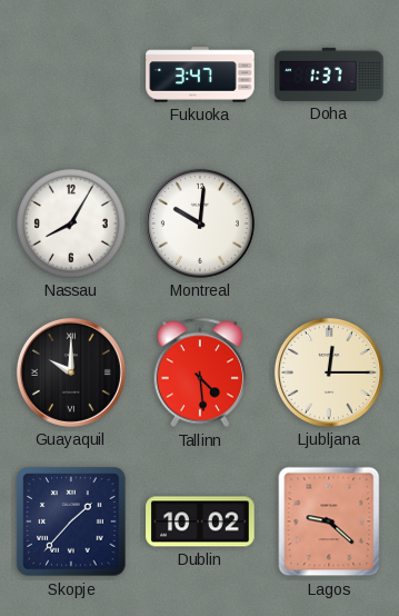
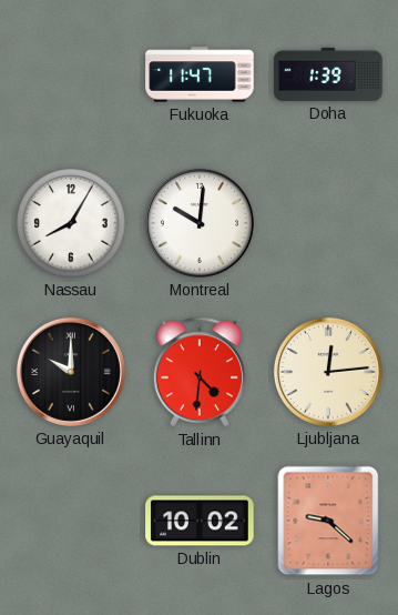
Fukuoka: 3:47 -> 11:47 (200, 74)
Doha: 1:37 -> 1:39 (328, 74)
Tallinn: 4:29 -> 4:31 (198, 372)
Ljubljana: 12:15 -> 12:14 (328, 372)
Skopje: 1:37 -> none (71, 521)
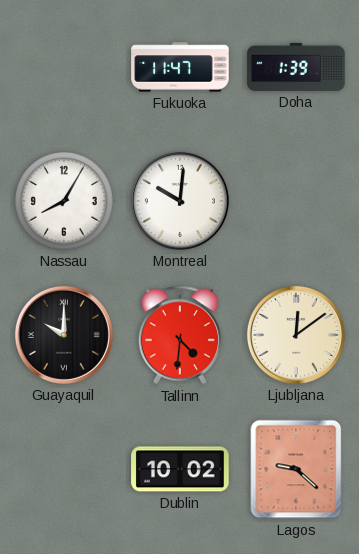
Ljubljana: 12:14 -> 12:09 (296, 335)
